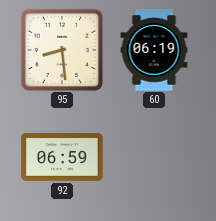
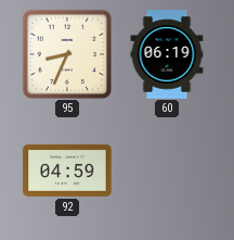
95: 8:29 -> 8:34 (66, 53)
92: 06:59 -> 04:59 (67, 170)
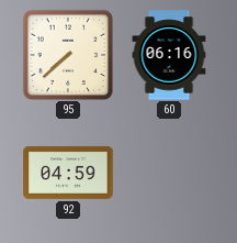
95: 8:34 -> 7:38 (67, 54)
60: 06:19 -> 06:16 (169, 55)
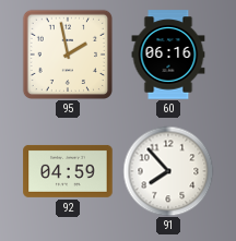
95: 7:38 -> 1:58 (67, 53)
91: none -> 7:53 (168, 171)
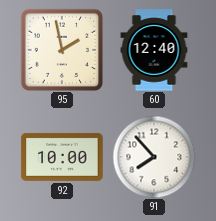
60: 06:16 -> 12:40 (154, 50)
92: 04:59 -> 10:00 (62, 157)
